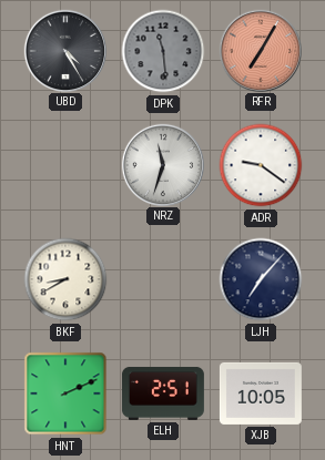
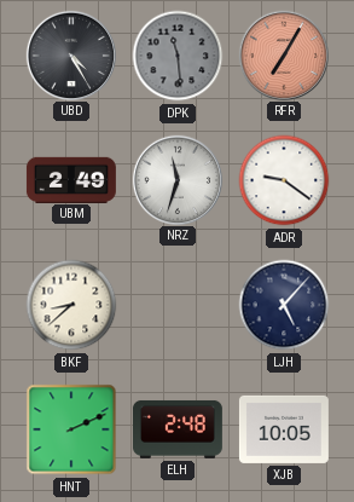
UBM: none -> 2:49 (71, 179)
BKF: 8:40 -> 8:38 (71, 305)
LJH: 7:07 -> 5:07 (284, 305)
ELH: 2:51 -> 2:48 (178, 429)
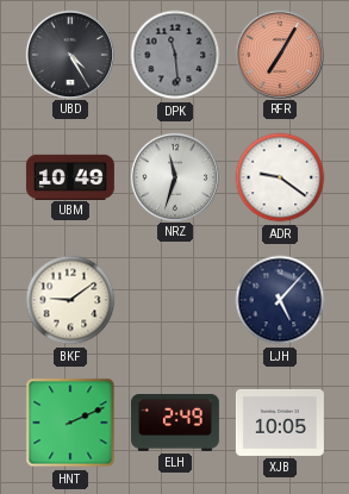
UBM: 2:49 -> 10:49 (70, 176)
BKF: 8:38 -> 9:09 (70, 300)
ELH: 2:48 -> 2:49 (175, 423)
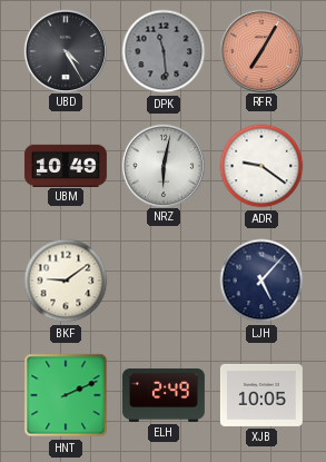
NRZ: 11:33 -> 6:02 (162, 165)
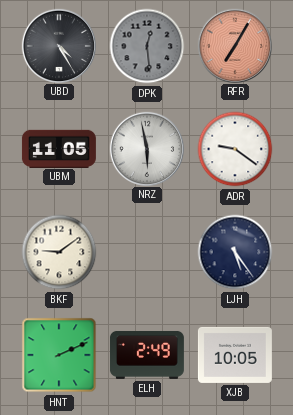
DPK: 11:29 -> 12:29 (147, 46)
UBM: 10:49 -> 11:05 (59, 148)
NRZ: 6:02 -> 5:58 (146, 148)
LJH: 5:07 -> 5:24 (235, 252)
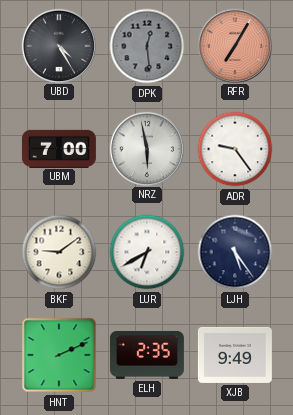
UBM: 11:05 -> 7:00 (59, 148)
ADR: 9:21 -> 9:24 (235, 149)
LUR: none -> 6:40 (147, 252)
ELH: 2:49 -> 2:35 (147, 355)
XJB: 10:05 -> 9:49 (235, 355)
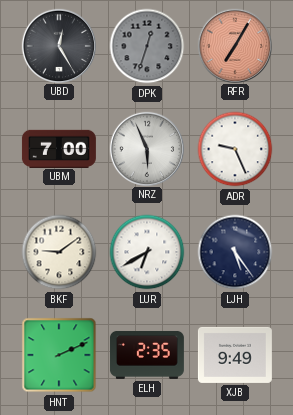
UBD: 4:25 -> 12:25 (58, 45)
DPK: 12:29 -> 12:33 (147, 46)
NRZ: 5:58 -> 5:56 (146, 148)
ADR: 9:24 -> 9:26 (235, 149)
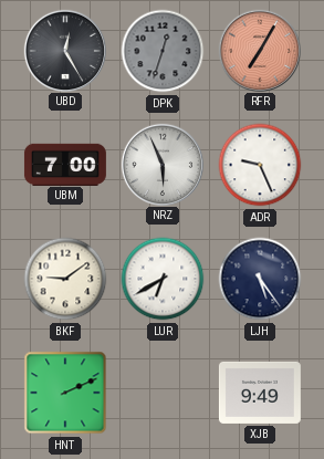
ELH: 2:35 -> none (147, 355)
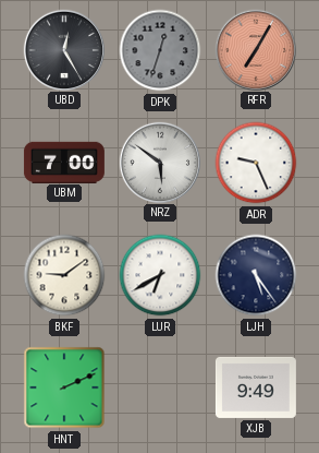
NRZ: 5:56 -> 5:51 (159, 162)
